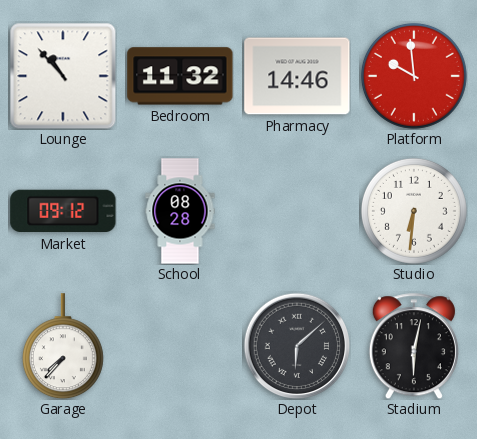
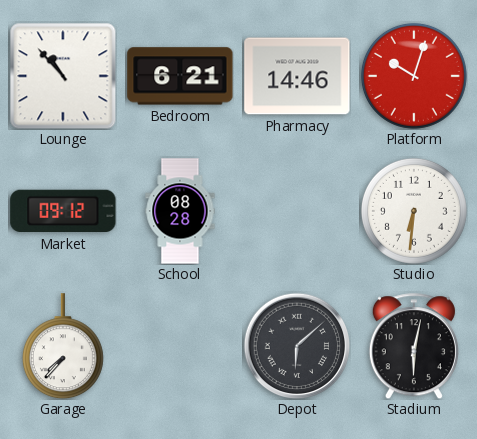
Bedroom: 11:32 -> 6:21 (180, 76)
Platform: 9:59 -> 10:03 (414, 76)
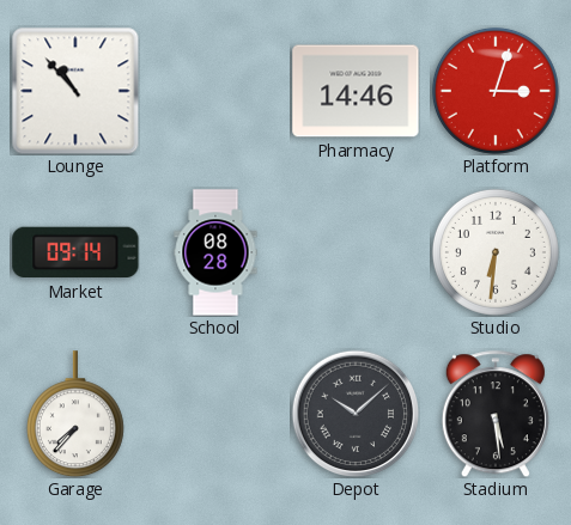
Bedroom: 6:21 -> none (180, 76)
Platform: 10:03 -> 3:03 (496, 91)
Market: 09:12 -> 09:14 (75, 252)
Depot: 6:08 -> 10:08 (354, 413)
Stadium: 6:02 -> 5:29 (496, 414)
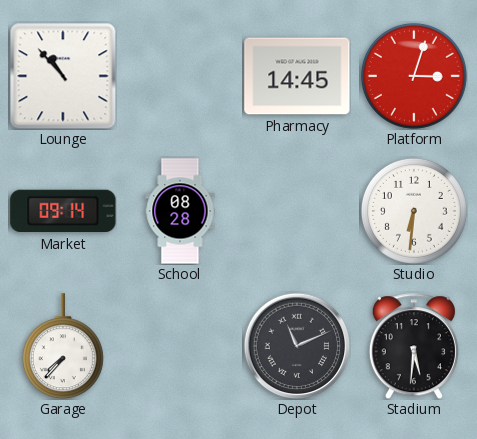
Pharmacy: 14:46 -> 14:45 (297, 76)
Depot: 10:08 -> 11:11 (296, 345)
Stadium: 5:29 -> 5:31 (414, 346)
